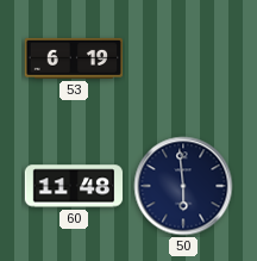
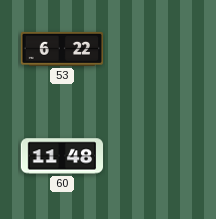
53: 6:19 -> 6:22 (62, 49)
50: 5:59 -> none (183, 186)
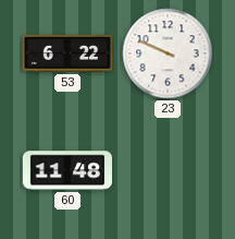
23: none -> 9:49 (168, 53)
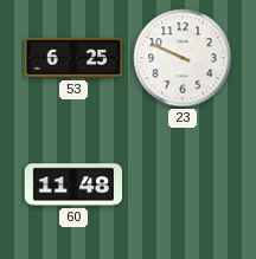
53: 6:22 -> 6:25 (73, 58)
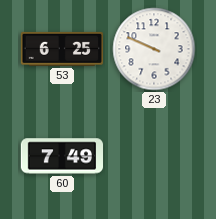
60: 11:48 -> 7:49 (62, 156)
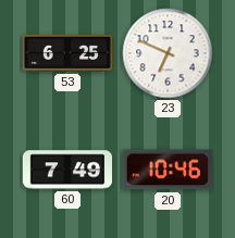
23: 9:49 -> 6:49 (168, 53)
20: none -> 10:46 (168, 170)
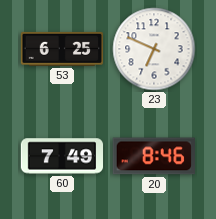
20: 10:46 -> 8:46 (154, 156)
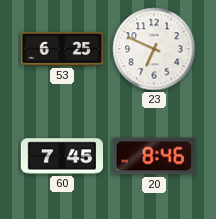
60: 7:49 -> 7:45 (62, 156)
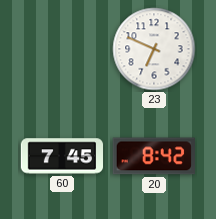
53: 6:25 -> none (62, 49)
20: 8:46 -> 8:42 (154, 156)
